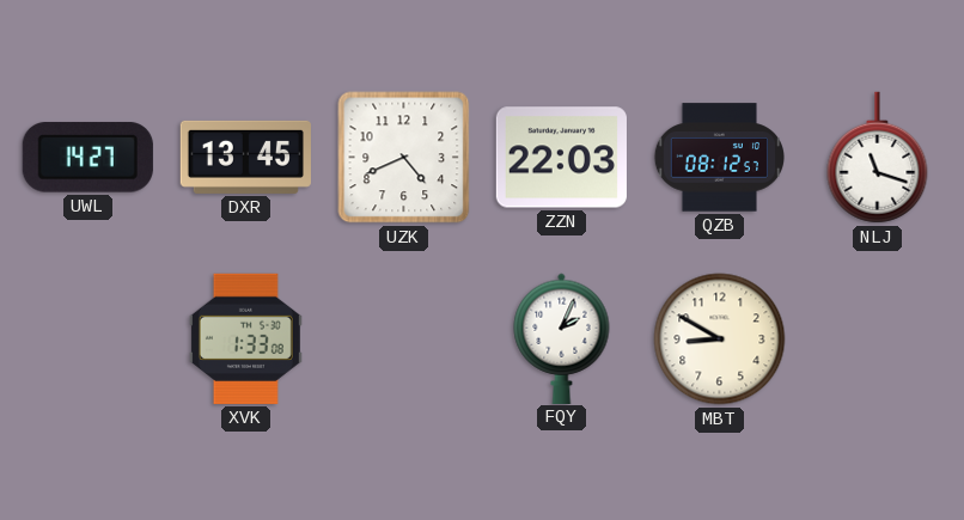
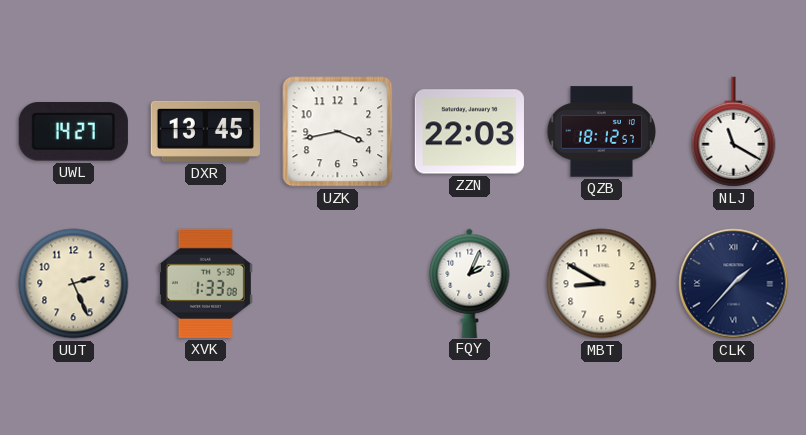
UZK: 4:41 -> 3:43 (338, 132)
QZB: 08:12 -> 18:12 (601, 132)
NLJ: 11:18 -> 11:20 (734, 132)
UUT: none -> 2:26 (74, 284)
CLK: none -> 1:37 (734, 284)
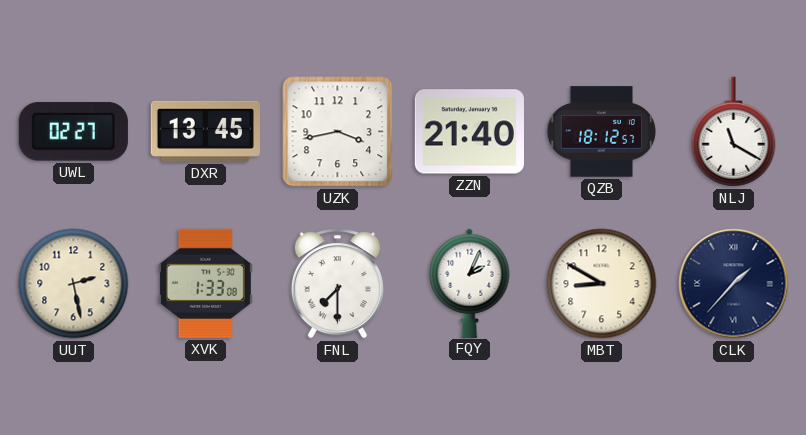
UWL: 14:27 -> 02:27 (73, 132)
ZZN: 22:03 -> 21:40 (469, 132)
UUT: 2:26 -> 2:28 (74, 284)
FNL: none -> 7:30 (337, 284)
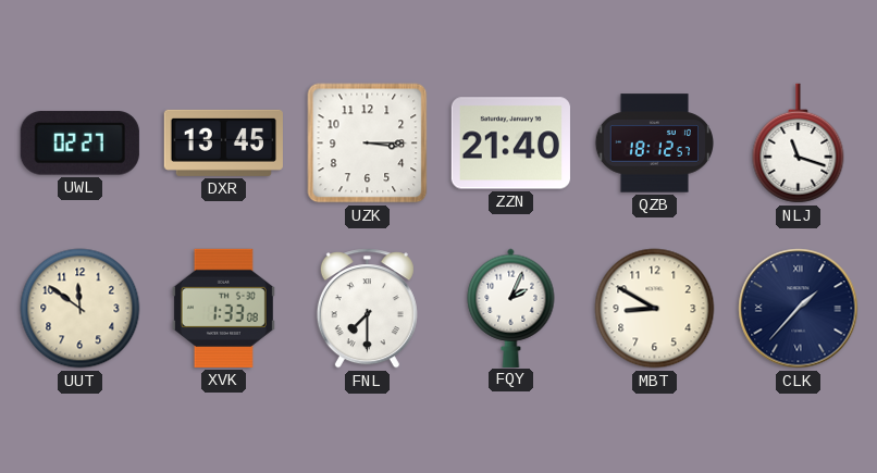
UZK: 3:43 -> 3:15 (368, 144)
NLJ: 11:20 -> 11:18 (799, 144)
UUT: 2:28 -> 11:51 (81, 309)
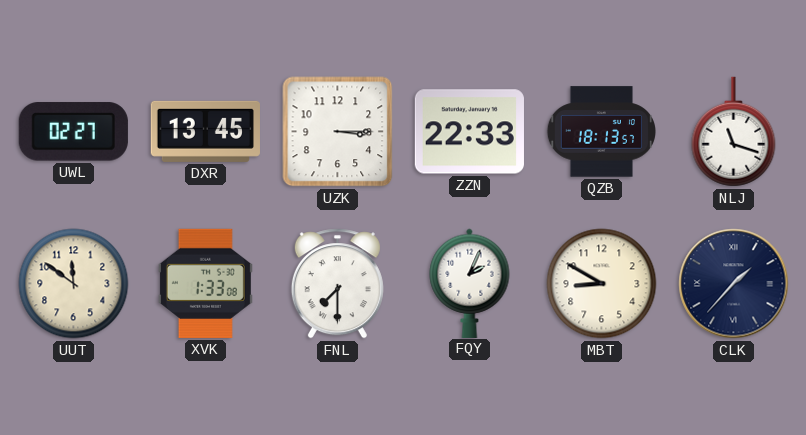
ZZN: 21:40 -> 22:33 (469, 132)
QZB: 18:12 -> 18:13 (601, 132)
